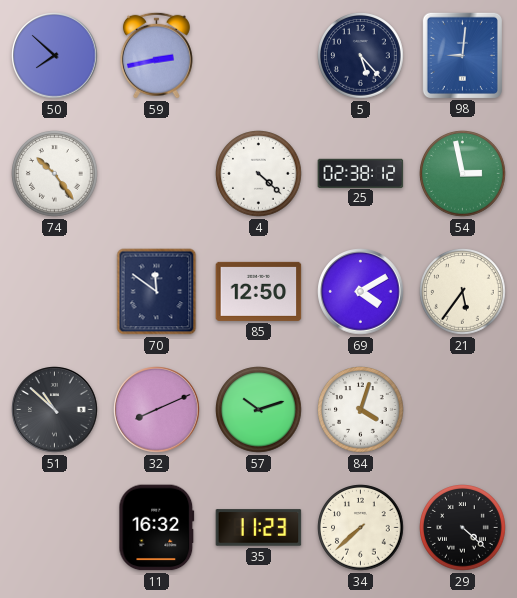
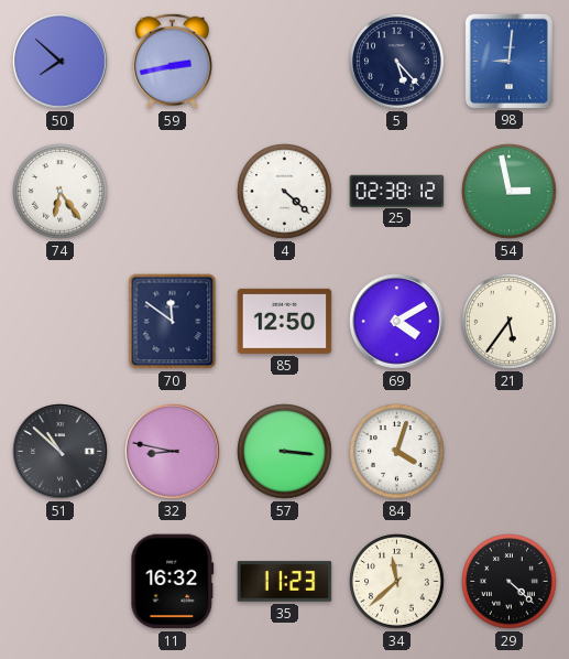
74: 10:24 -> 6:24 (61, 192)
32: 8:11 -> 8:47 (173, 452)
57: 10:12 -> 3:16 (285, 452)
34: 7:38 -> 11:38 (397, 582)
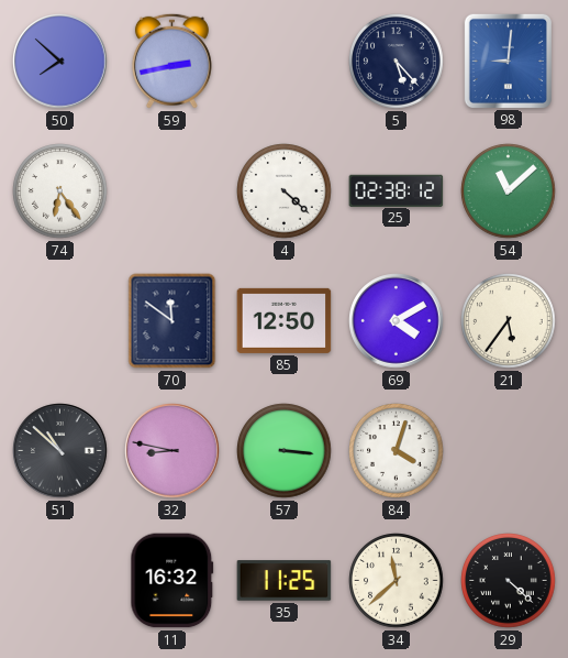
54: 2:58 -> 11:08 (509, 191)
35: 11:23 -> 11:25 (285, 581)
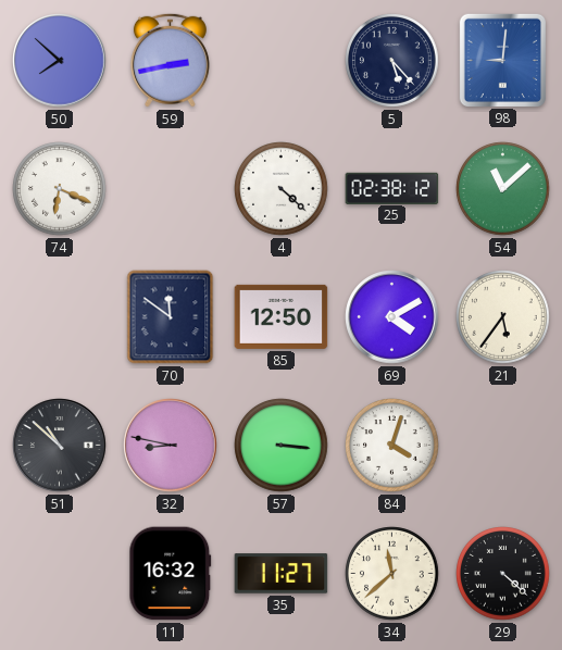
74: 6:24 -> 6:19 (60, 189)
35: 11:25 -> 11:27 (282, 574)
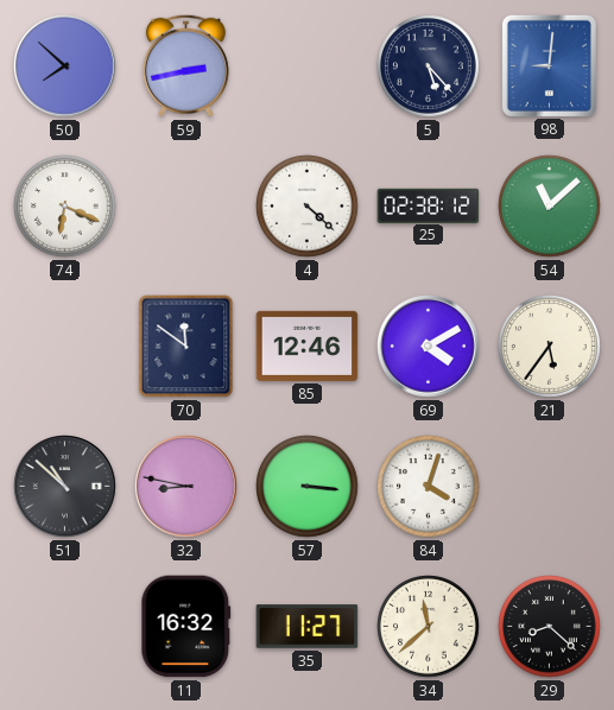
85: 12:50 -> 12:46 (308, 346)
29: 4:22 -> 8:22 (550, 627)
